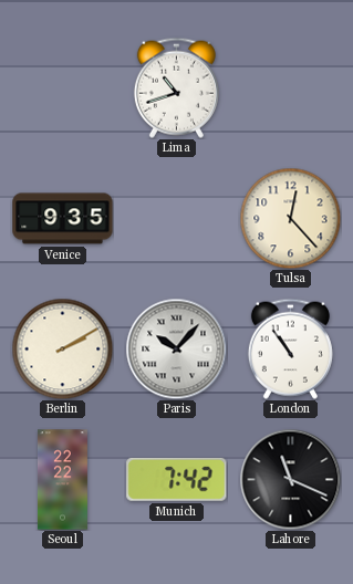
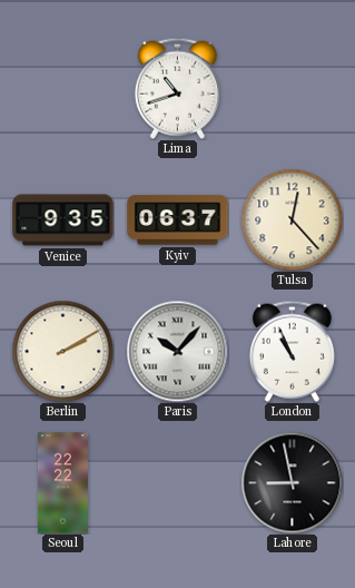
Kyiv: none -> 06:37 (178, 220)
London: 10:54 -> 10:56 (292, 351)
Munich: 7:42 -> none (177, 479)
Lahore: 11:19 -> 8:58 (292, 482)
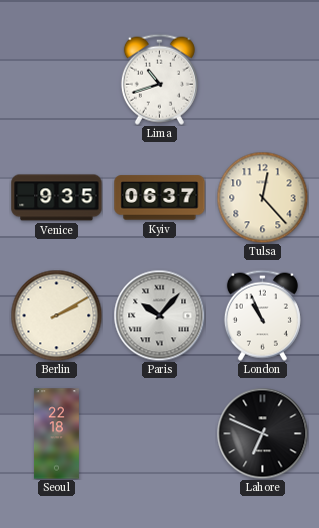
Seoul: 22:22 -> 22:18 (56, 434)
Lahore: 8:58 -> 6:49 (262, 433)
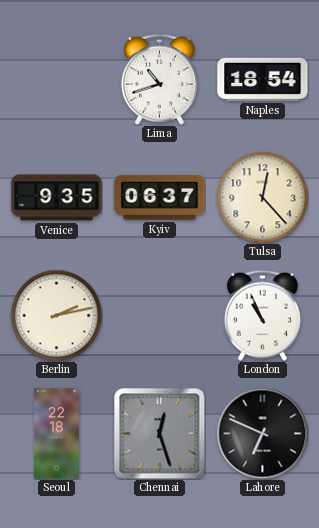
Naples: none -> 18:54 (263, 79)
Berlin: 2:10 -> 2:13 (56, 315)
Paris: 10:07 -> none (159, 315)
Chennai: none -> 12:27 (159, 433)
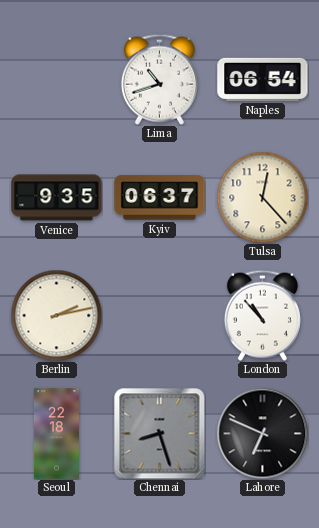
Naples: 18:54 -> 06:54 (263, 79)
London: 10:56 -> 10:53 (262, 315)
Chennai: 12:27 -> 8:27 (159, 433)
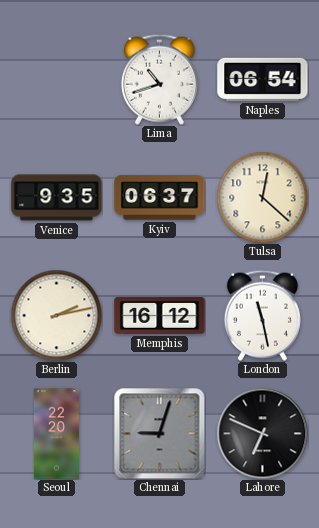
Tulsa: 12:23 -> 12:22 (262, 197)
Memphis: none -> 16:12 (160, 316)
London: 10:53 -> 11:28 (262, 315)
Seoul: 22:18 -> 22:20 (56, 434)
Chennai: 8:27 -> 9:03 (159, 433)
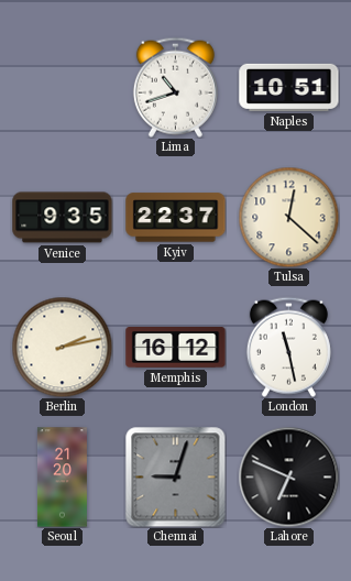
Naples: 06:54 -> 10:51 (289, 87)
Kyiv: 06:37 -> 22:37 (176, 218)
Seoul: 22:20 -> 21:20 (62, 478)
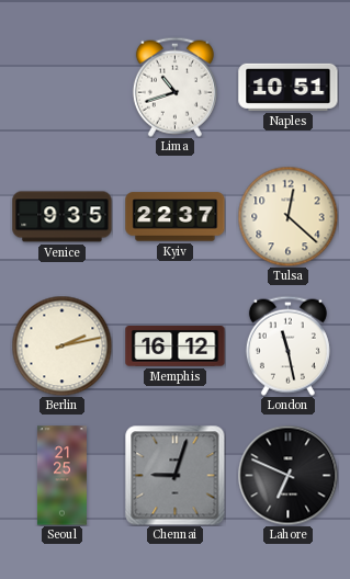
Seoul: 21:20 -> 21:25 (61, 476)
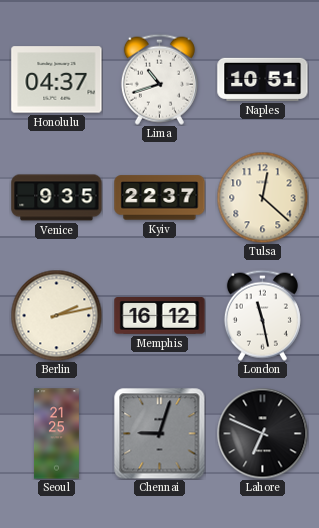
Honolulu: none -> 04:37 (57, 80)
